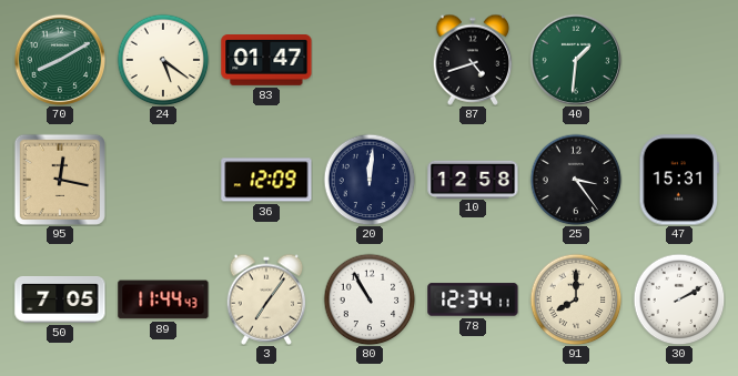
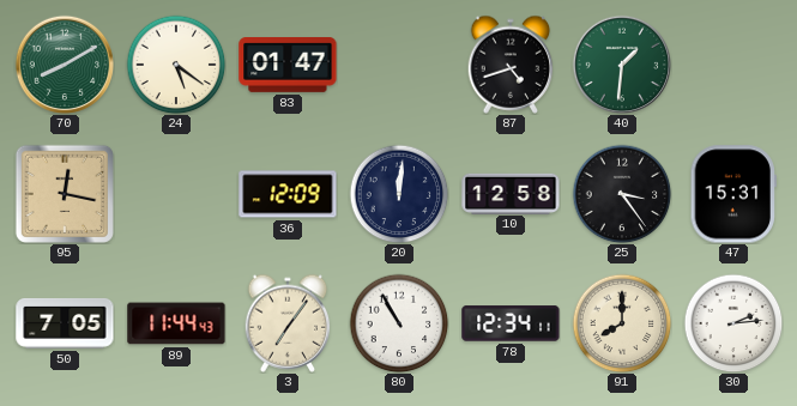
30: 2:10 -> 2:14 (733, 323)
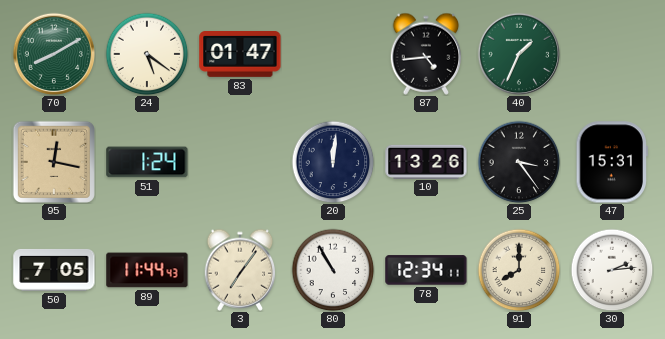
87: 4:42 -> 4:44 (426, 54)
40: 1:31 -> 1:34 (518, 53)
51: none -> 1:24 (147, 162)
36: 12:09 -> none (288, 194)
10: 12:58 -> 13:26 (426, 161)
